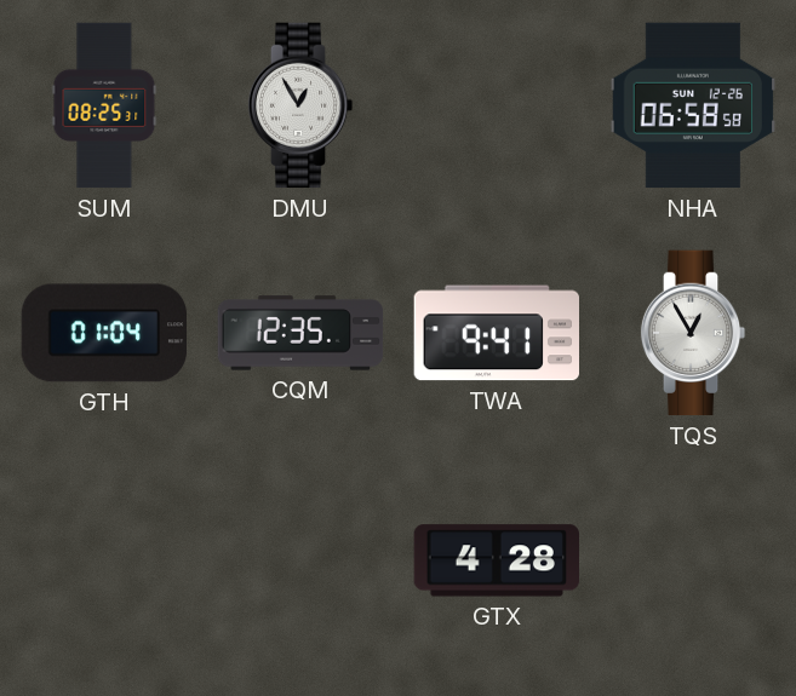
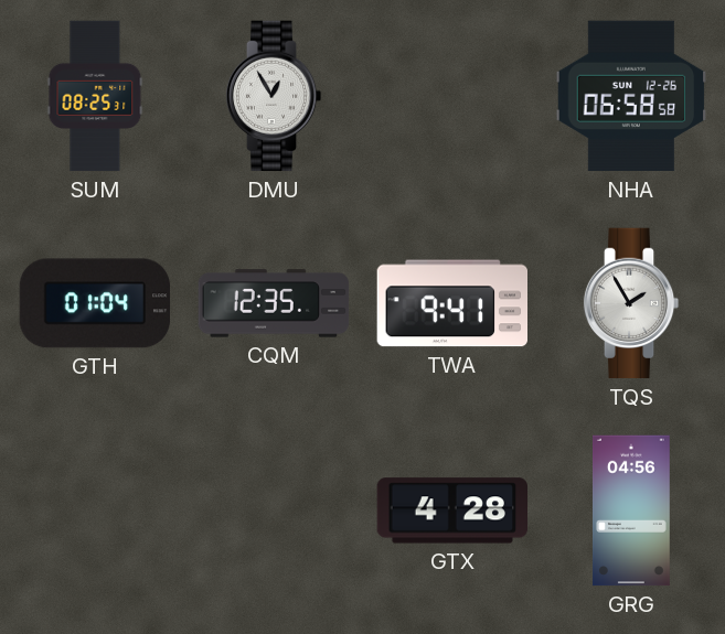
TQS: 12:55 -> 1:55 (631, 303)
GRG: none -> 04:56 (632, 511)
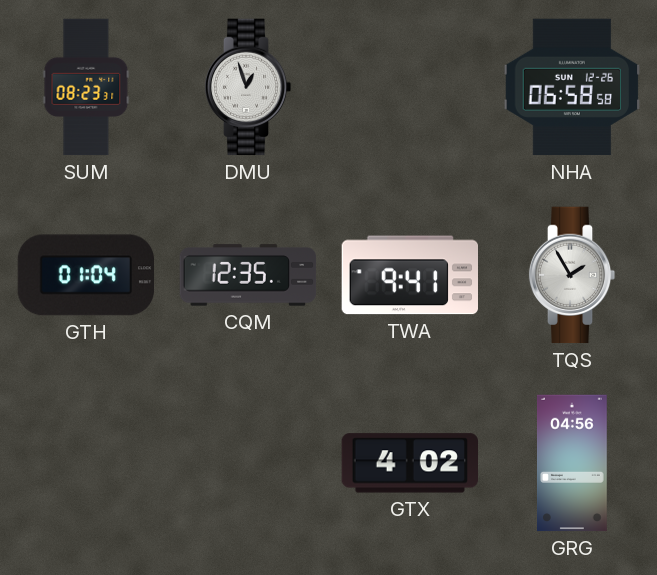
SUM: 08:25 -> 08:23 (86, 87)
DMU: 12:55 -> 12:57 (248, 87)
GTX: 4:28 -> 4:02 (409, 463)
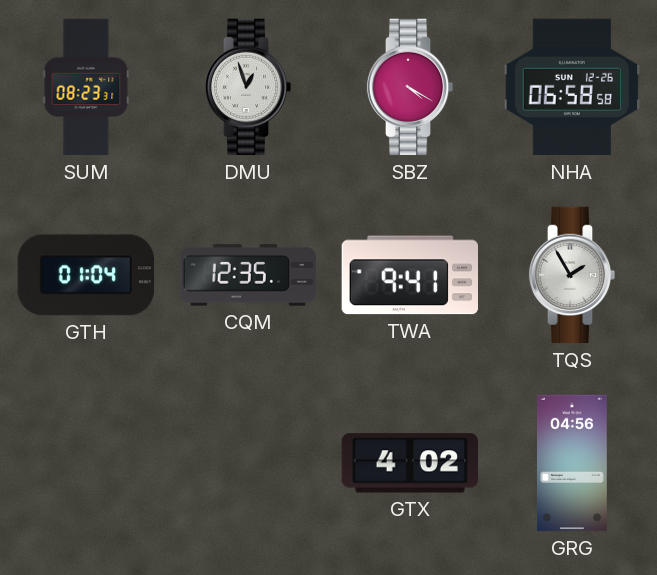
SBZ: none -> 4:20 (410, 87)
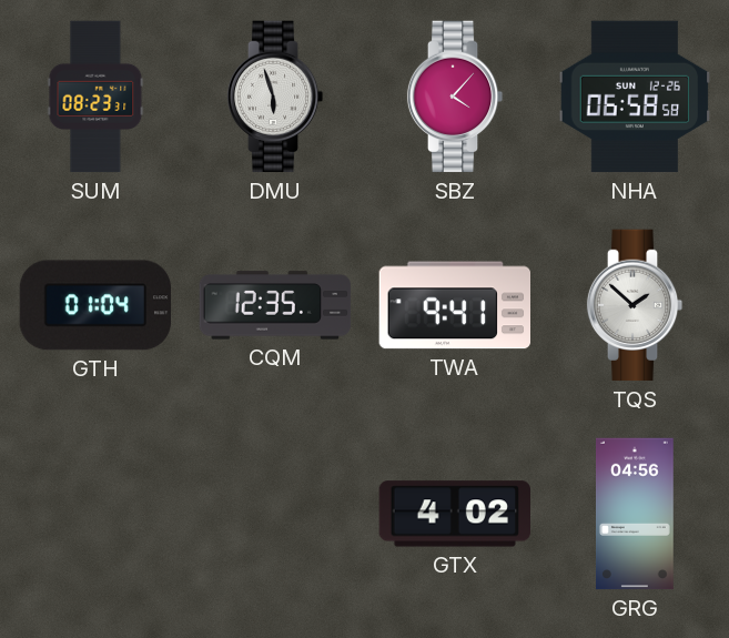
DMU: 12:57 -> 5:57 (275, 97)
SBZ: 4:20 -> 4:07 (455, 97)
TQS: 1:55 -> 1:52 (635, 305)
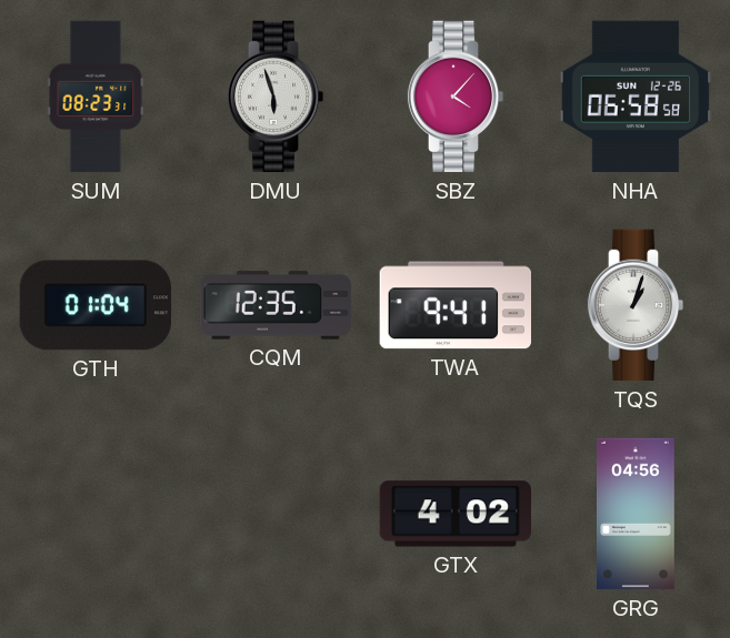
TQS: 1:52 -> 1:03 (636, 305)
